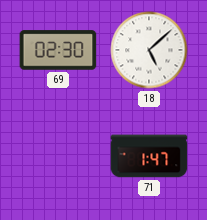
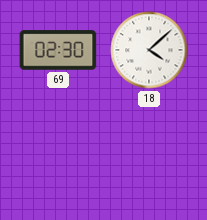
18: 5:08 -> 4:08 (149, 50)
71: 1:47 -> none (149, 156)
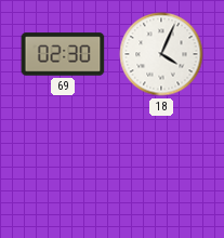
18: 4:08 -> 4:04 (161, 54)
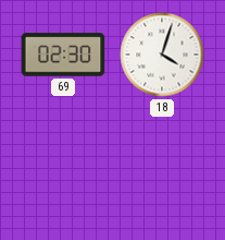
18: 4:04 -> 4:03 (162, 55)
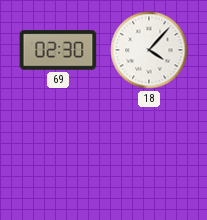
18: 4:03 -> 4:07 (149, 50)
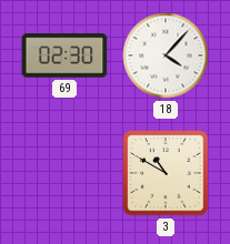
3: none -> 10:50 (166, 173)
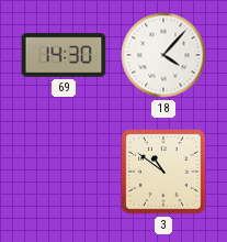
69: 02:30 -> 14:30 (64, 55)
3: 10:50 -> 10:51 (163, 172)
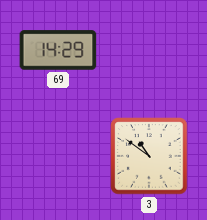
69: 14:30 -> 14:29 (58, 50)
18: 4:07 -> none (163, 55)
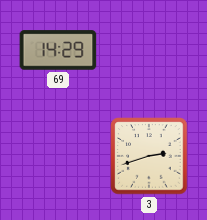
3: 10:51 -> 2:42 (149, 156)
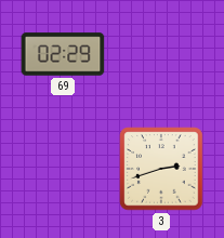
69: 14:29 -> 02:29 (63, 54)
